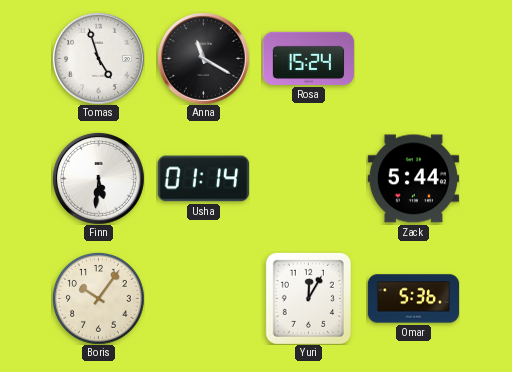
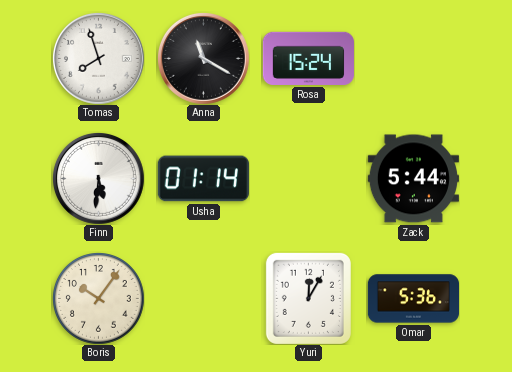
Tomas: 4:57 -> 7:57 (98, 58)
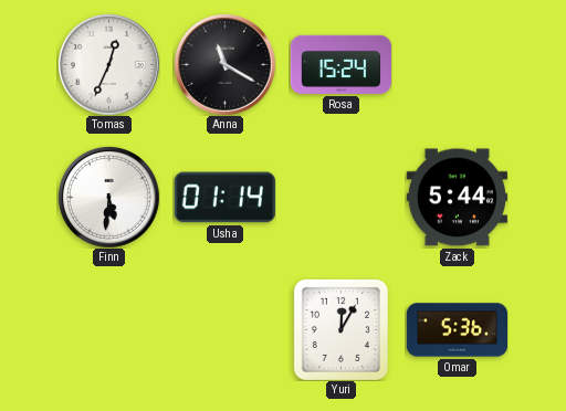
Tomas: 7:57 -> 12:34 (108, 64)
Boris: 10:06 -> none (99, 299)
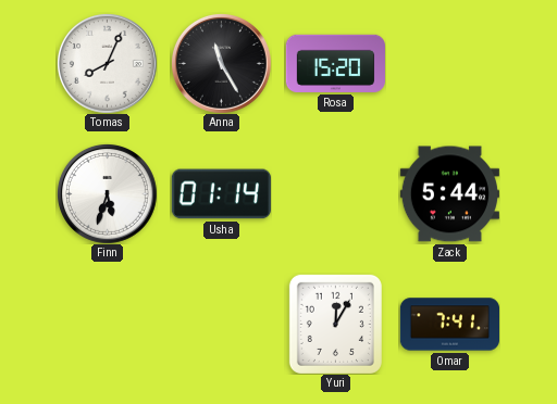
Tomas: 12:34 -> 8:04 (107, 63)
Anna: 11:20 -> 11:25 (221, 63)
Rosa: 15:24 -> 15:20 (335, 63)
Finn: 5:31 -> 5:33 (107, 193)
Omar: 5:36 -> 7:41 (449, 325)
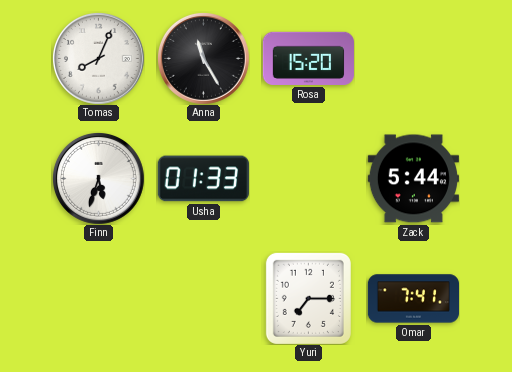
Usha: 01:14 -> 01:33 (203, 179)
Yuri: 12:05 -> 7:15 (308, 298)
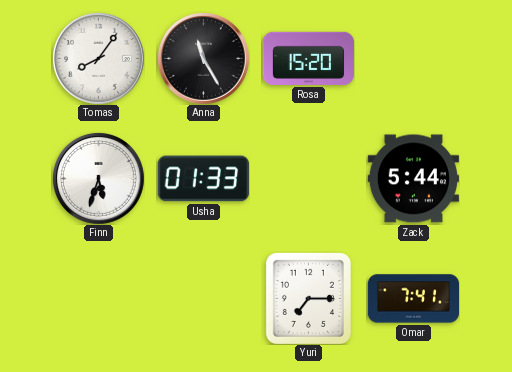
Tomas: 8:04 -> 8:06 (98, 58)
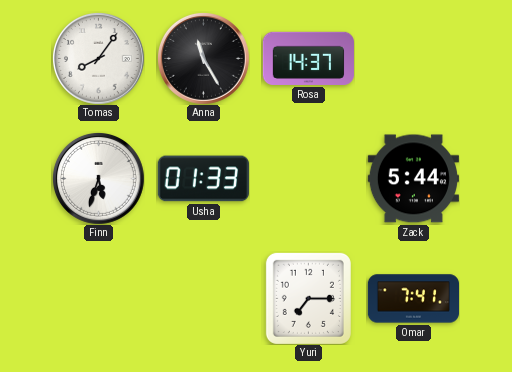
Rosa: 15:20 -> 14:37 (308, 58)
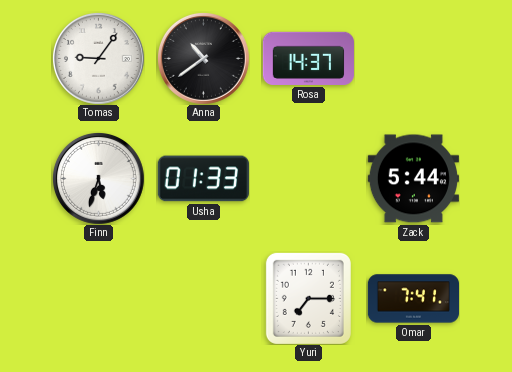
Tomas: 8:06 -> 9:06 (98, 58)
Anna: 11:25 -> 10:39 (203, 58)
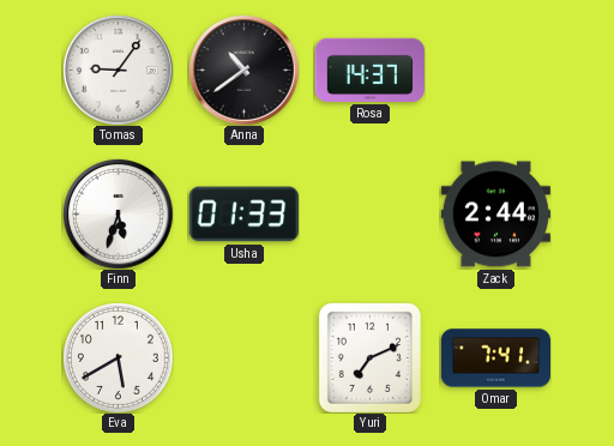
Zack: 5:44 -> 2:44 (495, 215)
Eva: none -> 5:40 (119, 358)
Yuri: 7:15 -> 7:11 (369, 357)
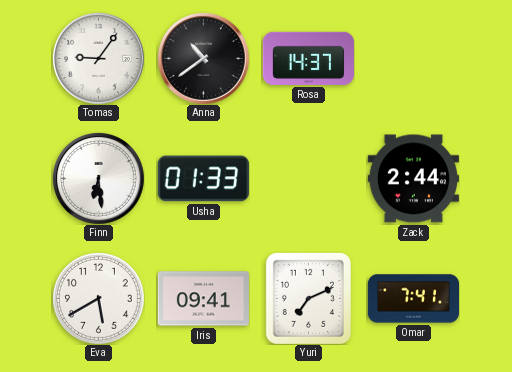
Finn: 5:33 -> 6:29 (98, 178)
Iris: none -> 09:41 (203, 299)
